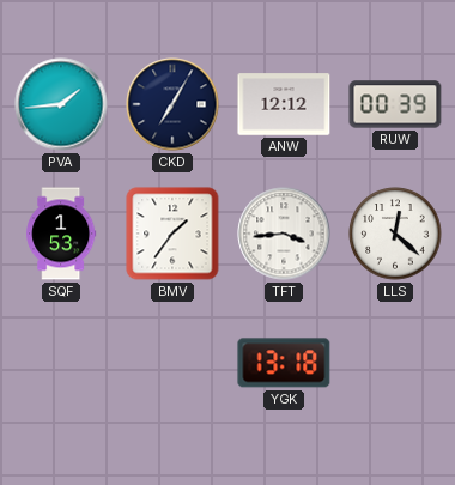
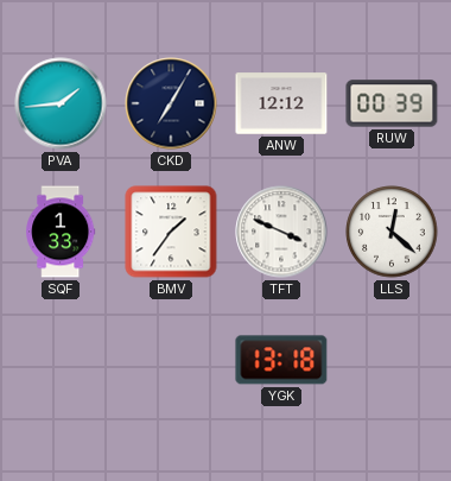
SQF: 1:53 -> 1:33 (61, 232)
TFT: 3:44 -> 3:49 (281, 232)
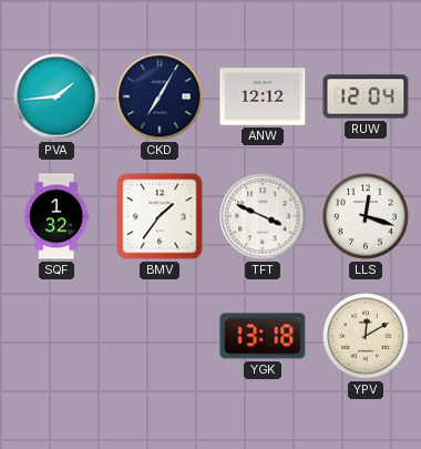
RUW: 00:39 -> 12:04 (366, 96)
SQF: 1:33 -> 1:32 (57, 216)
LLS: 12:22 -> 12:18 (366, 216)
YPV: none -> 12:10 (366, 336)
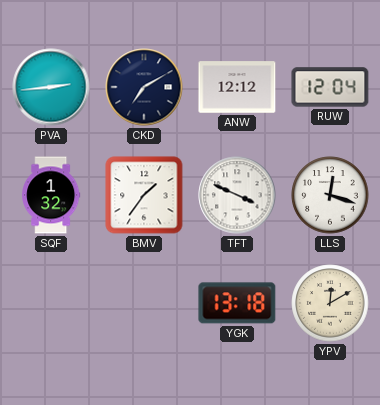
PVA: 1:44 -> 2:44 (51, 87)
CKD: 7:05 -> 7:10 (144, 87)
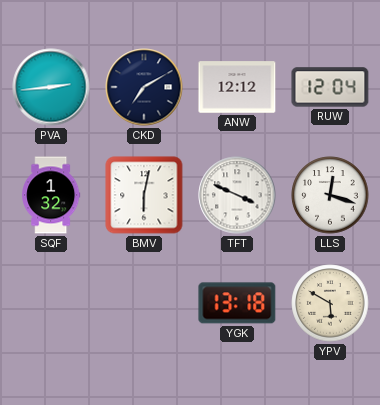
BMV: 1:36 -> 6:02 (144, 195)
YPV: 12:10 -> 5:50 (330, 303)
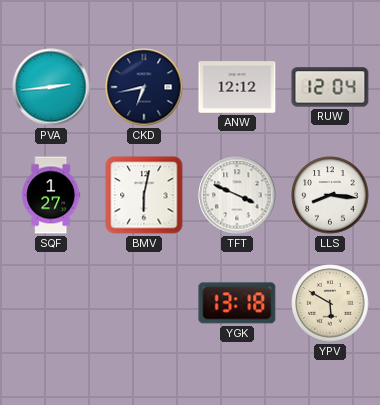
CKD: 7:10 -> 6:43 (144, 87)
SQF: 1:32 -> 1:27 (51, 195)
LLS: 12:18 -> 8:16 (330, 195)
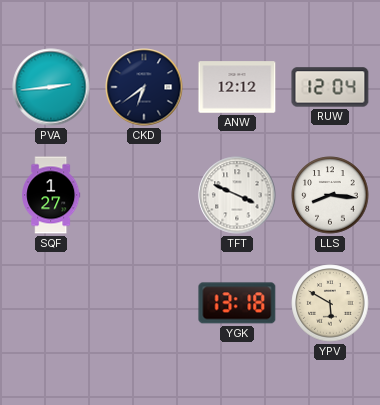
CKD: 6:43 -> 6:39 (144, 87)
BMV: 6:02 -> none (144, 195)
